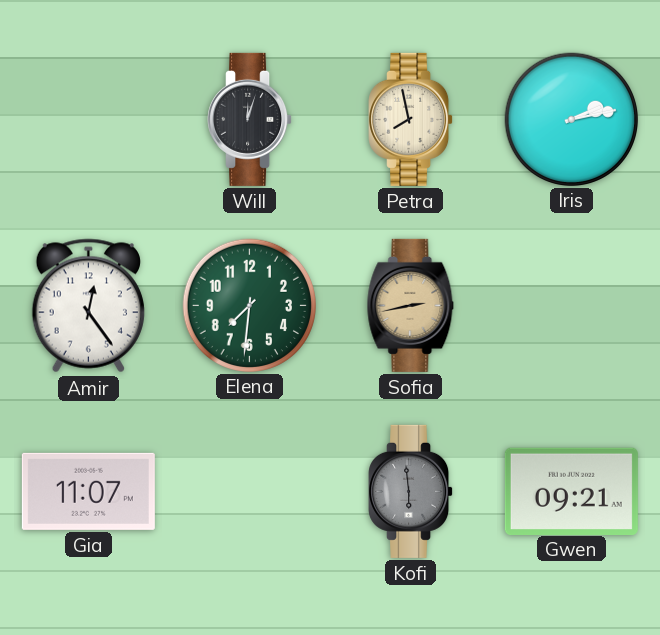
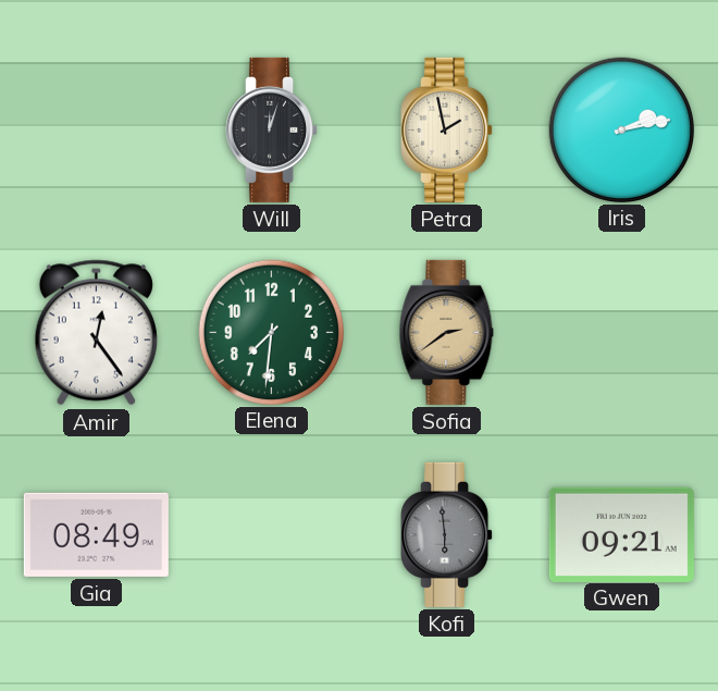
Petra: 7:58 -> 1:58 (447, 129)
Sofia: 2:43 -> 2:39 (447, 332)
Gia: 11:07 -> 08:49 (96, 534)
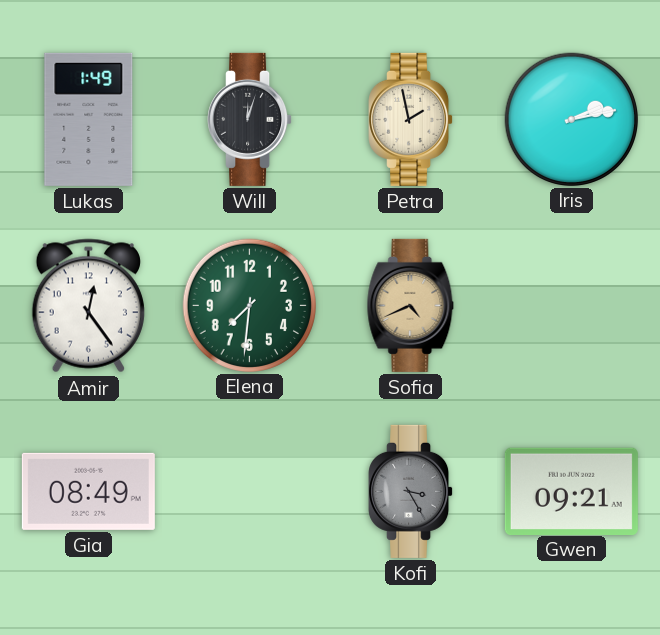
Lukas: none -> 1:49 (89, 119)
Sofia: 2:39 -> 4:41 (411, 305)
Kofi: 5:59 -> 3:25 (411, 491)
